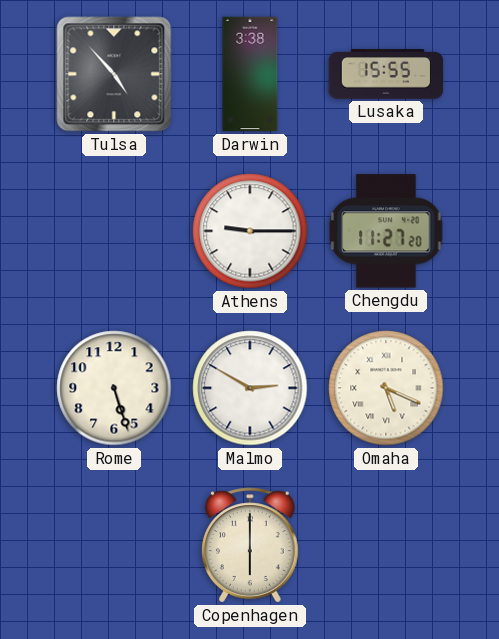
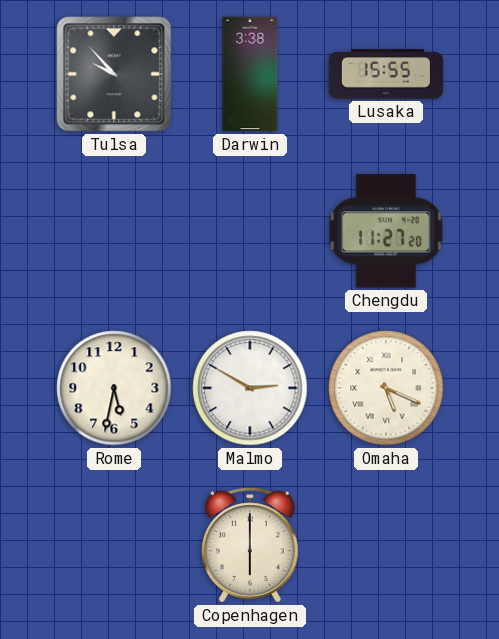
Tulsa: 4:53 -> 9:53 (114, 74)
Athens: 9:15 -> none (250, 231)
Rome: 5:27 -> 5:32 (114, 388)
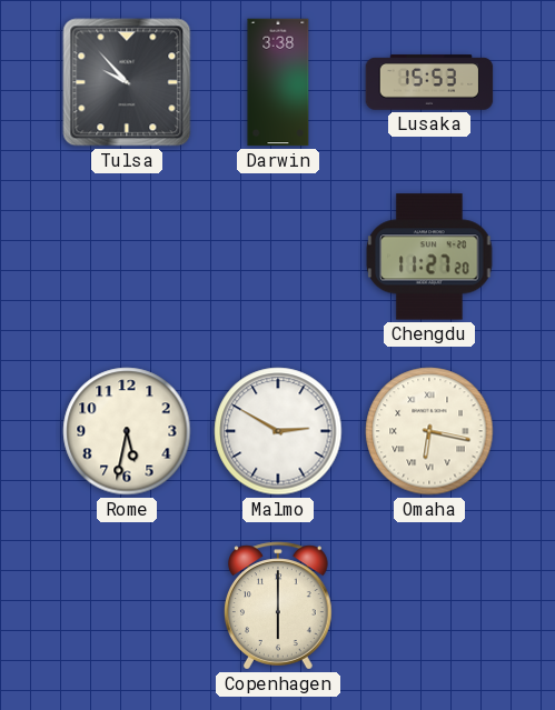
Lusaka: 15:55 -> 15:53 (429, 82)
Omaha: 5:19 -> 6:17 (429, 431)
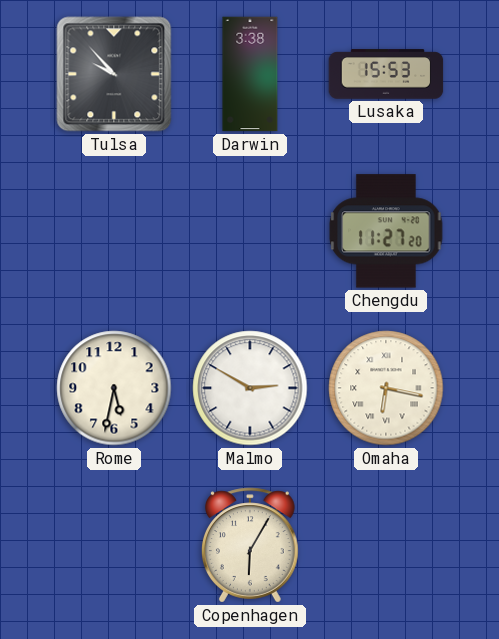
Copenhagen: 6:00 -> 6:05 (250, 545)
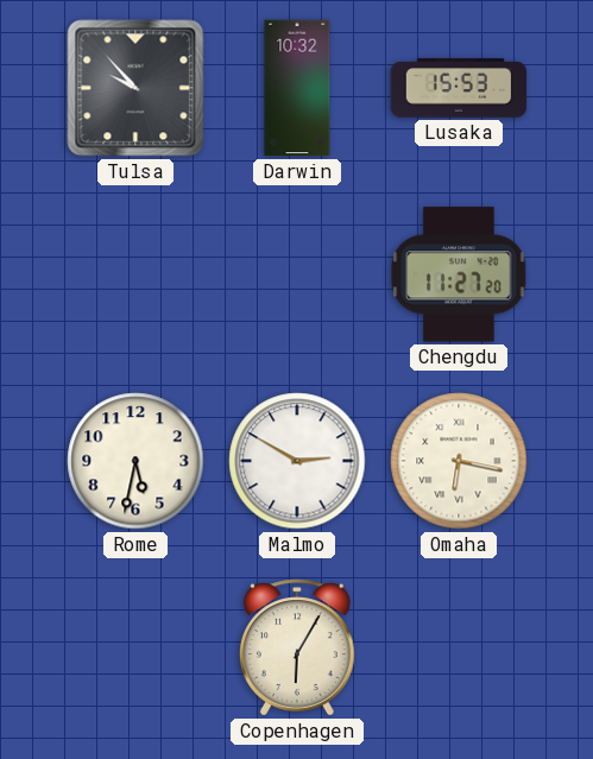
Darwin: 3:38 -> 10:32 (297, 88)
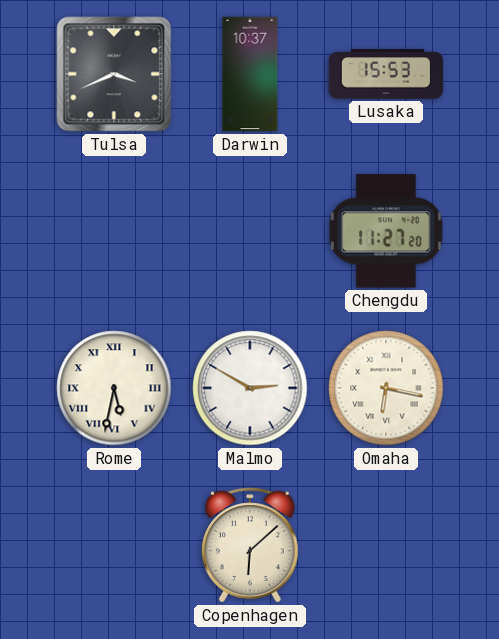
Tulsa: 9:53 -> 3:41 (114, 74)
Darwin: 10:32 -> 10:37 (250, 74)
Rome numerals: Arabic -> Roman (114, 388)
Copenhagen: 6:05 -> 6:08 (250, 545)
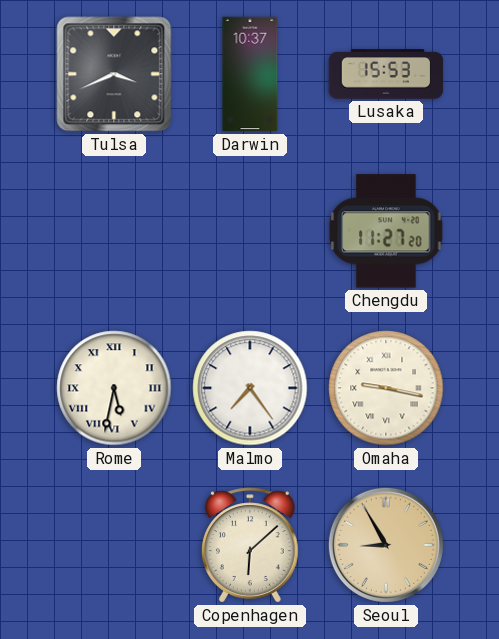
Malmo: 2:50 -> 7:24 (250, 388)
Omaha: 6:17 -> 9:17 (386, 388)
Seoul: none -> 8:55 (386, 545)
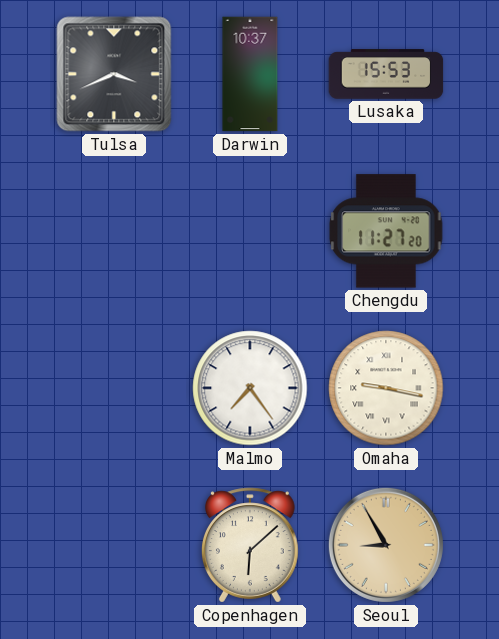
Rome: 5:32 -> none (114, 388)
